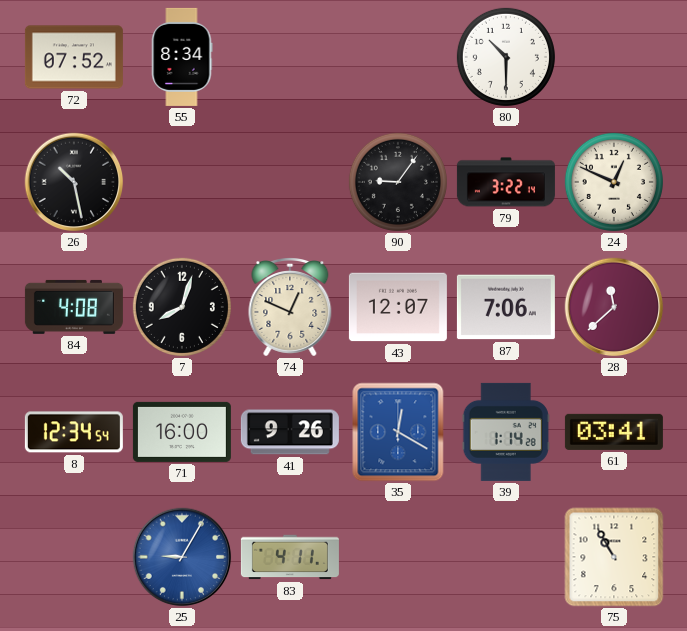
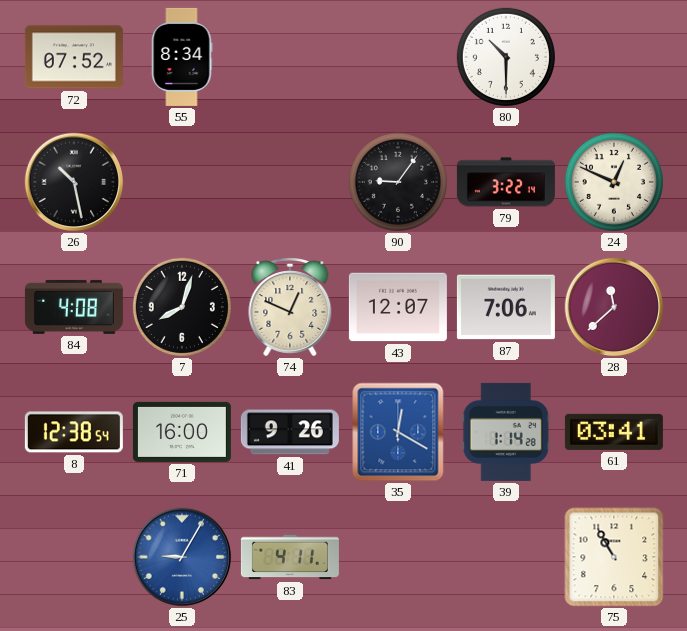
8: 12:34 -> 12:38 (74, 432)
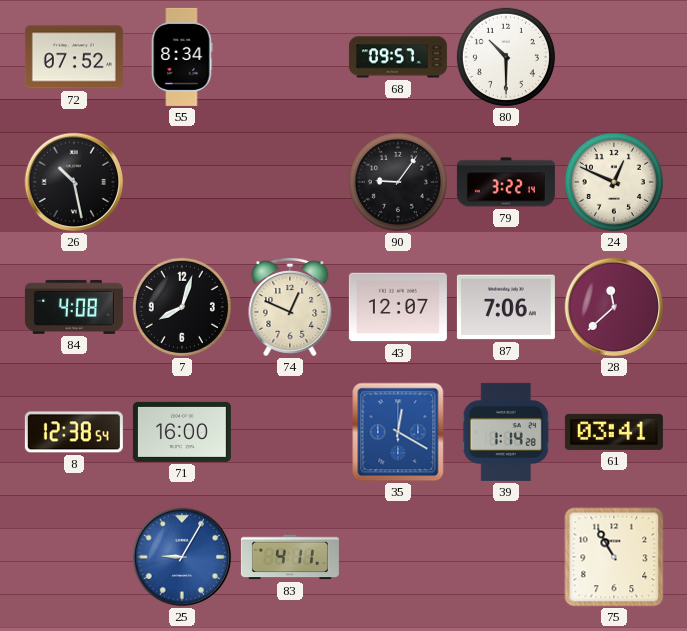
68: none -> 09:57 (398, 57)
41: 9:26 -> none (290, 432)
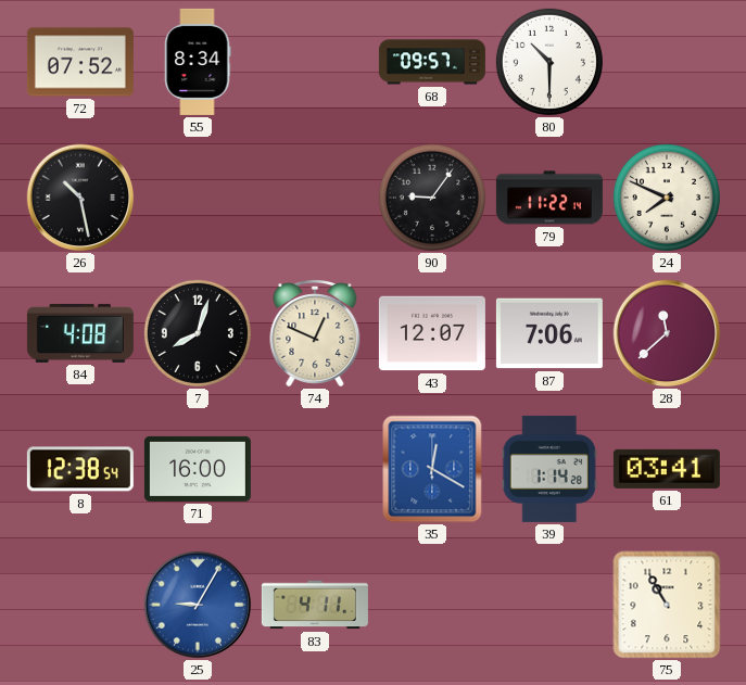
79: 3:22 -> 11:22 (549, 198)
24: 12:49 -> 7:49 (667, 198)
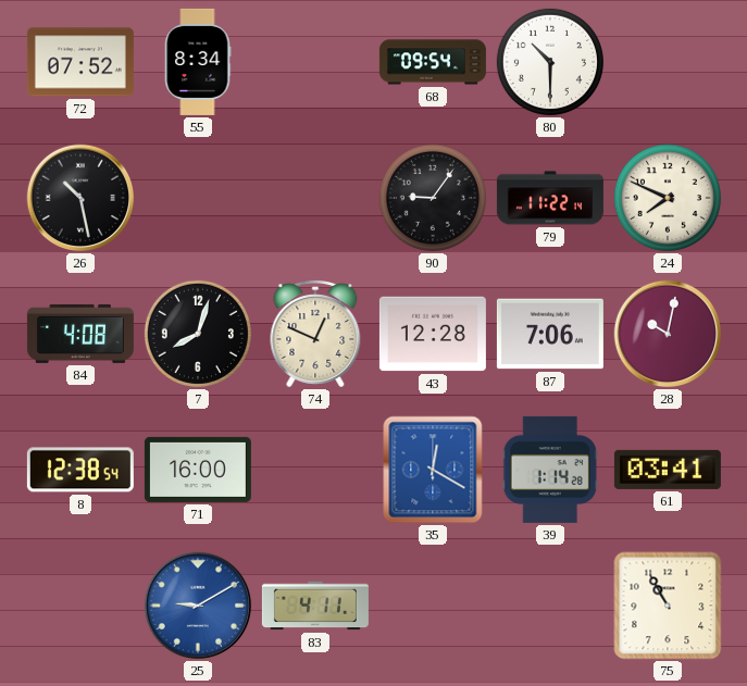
68: 09:57 -> 09:54 (433, 62)
43: 12:07 -> 12:28 (433, 334)
28: 11:38 -> 10:02 (668, 334)
25: 9:05 -> 9:10 (198, 606)
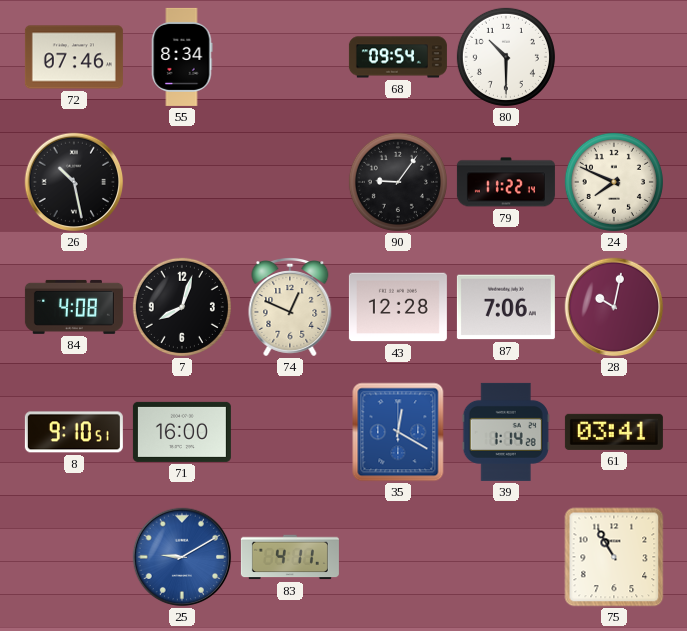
72: 07:52 -> 07:46 (74, 57)
8: 12:38 -> 9:10 (74, 432)
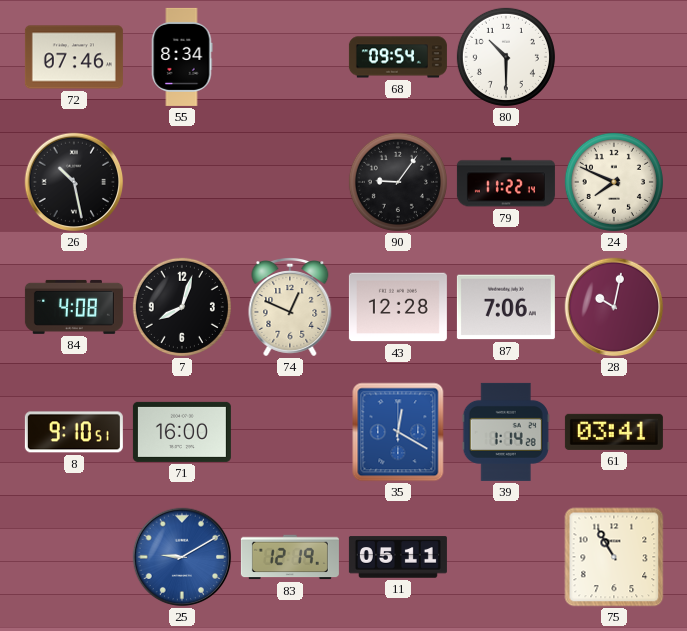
83: 4:11 -> 12:19 (290, 557)
11: none -> 05:11 (398, 557)
